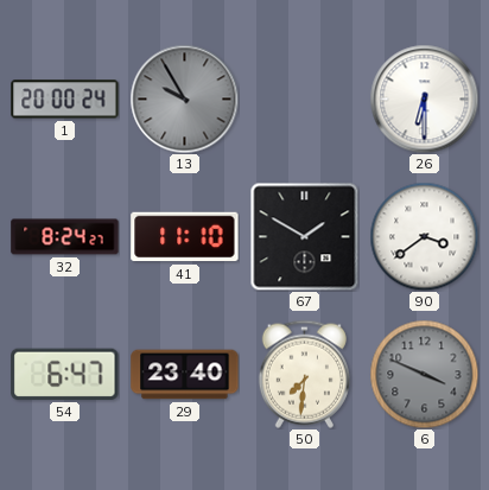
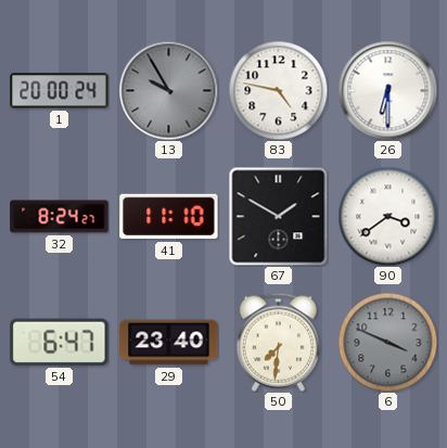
83: none -> 4:47 (278, 90)
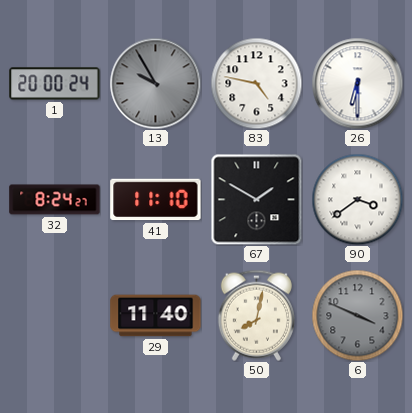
54: 6:47 -> none (60, 342)
29: 23:40 -> 11:40 (156, 316)
50: 7:31 -> 8:02 (256, 315)
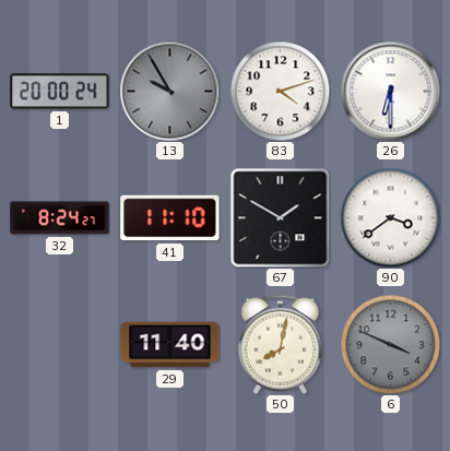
83: 4:47 -> 4:12 (280, 91)
